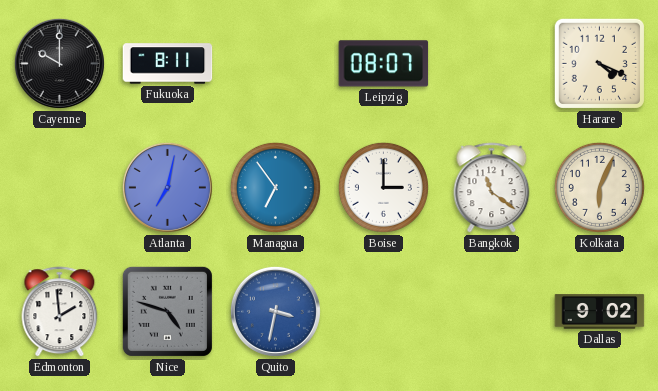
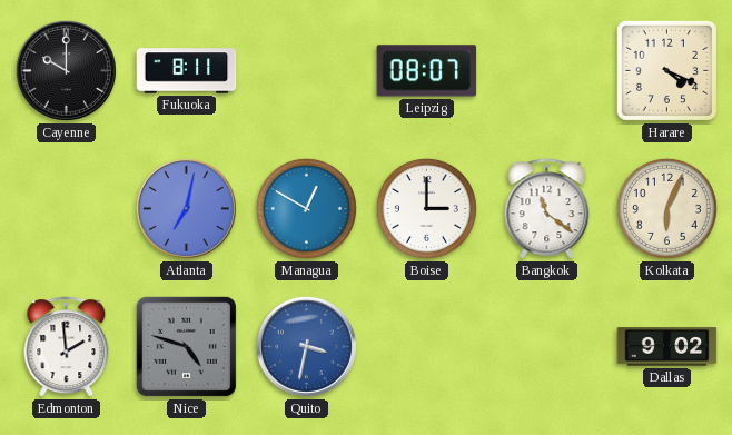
Managua: 6:54 -> 12:50 (306, 208)
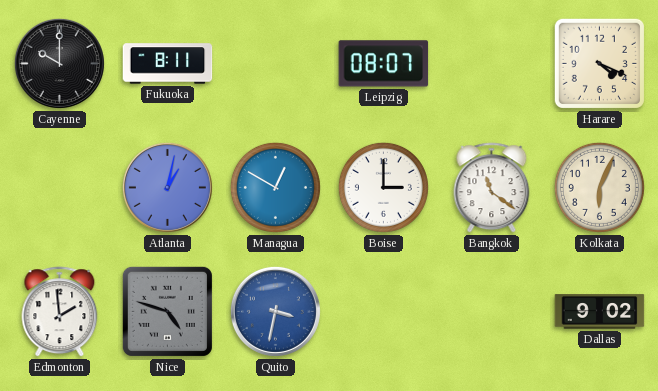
Atlanta: 7:02 -> 1:02 (167, 187)
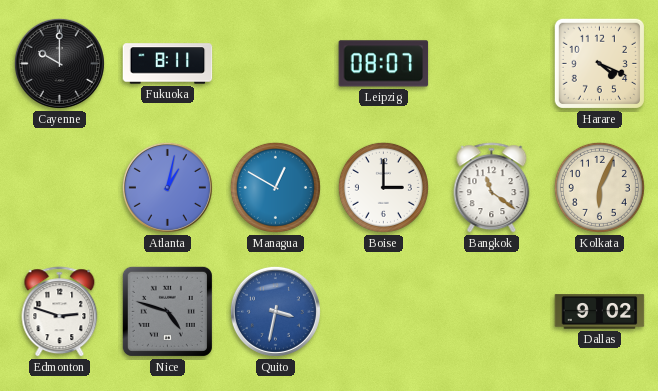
Edmonton: 1:59 -> 2:48 (60, 312)
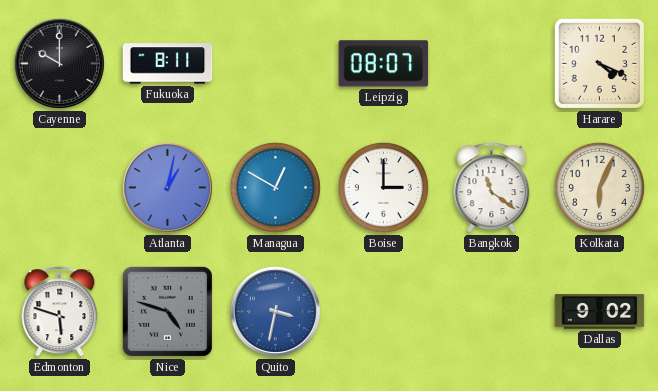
Edmonton: 2:48 -> 5:48 (60, 312)
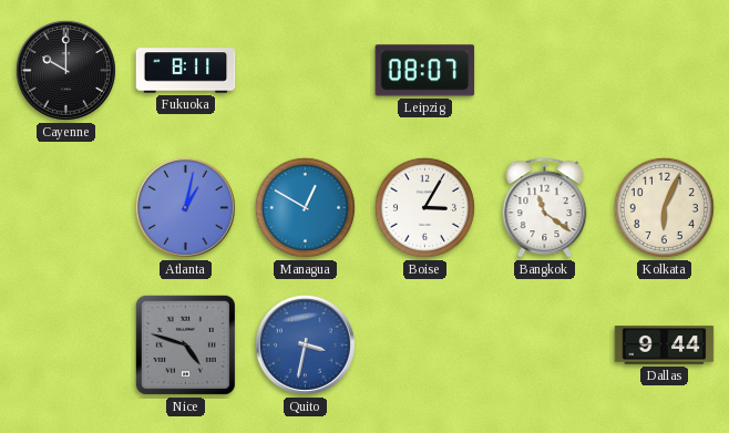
Harare: 4:19 -> none (599, 63)
Boise: 3:00 -> 3:05 (424, 207)
Edmonton: 5:48 -> none (60, 312)
Dallas: 9:02 -> 9:44 (665, 346)
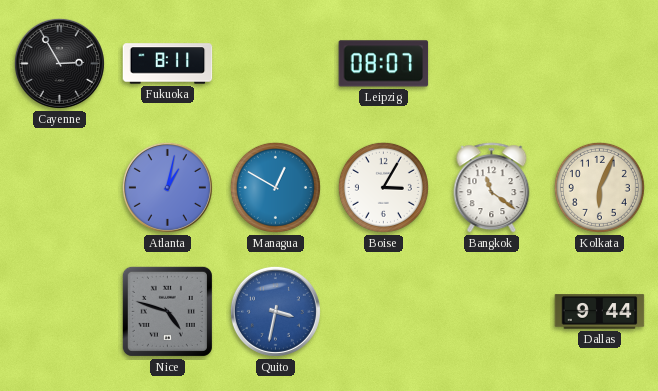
Cayenne: 10:00 -> 2:55 (59, 63)
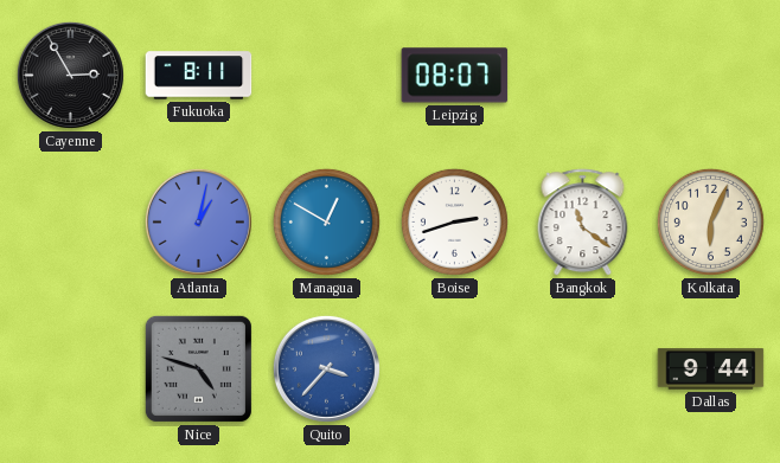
Boise: 3:05 -> 2:42 (454, 221)
Quito: 3:32 -> 3:37 (326, 368)
